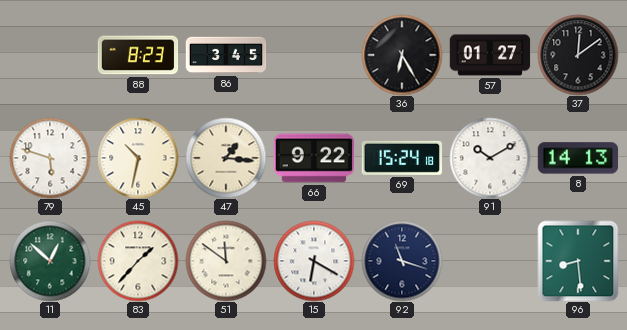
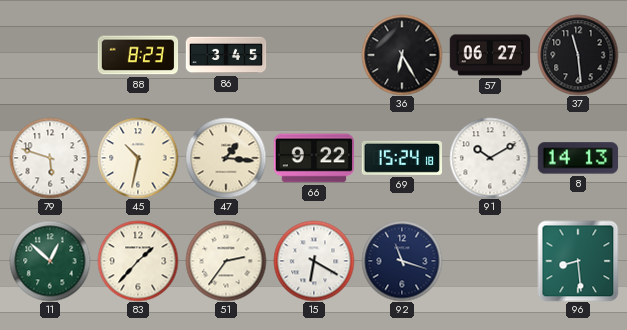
57: 01:27 -> 06:27 (490, 55)
37: 12:09 -> 11:29 (578, 55)
51: 11:51 -> 2:36 (226, 261)
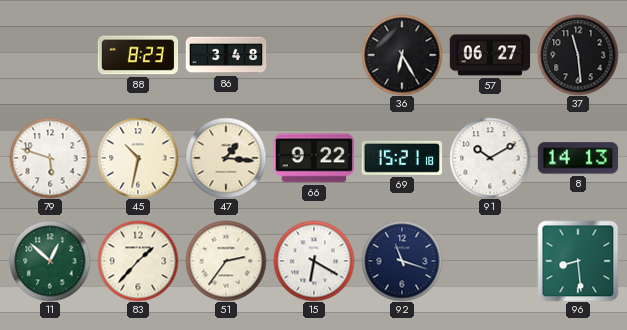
86: 3:45 -> 3:48 (226, 55)
69: 15:24 -> 15:21 (402, 158)
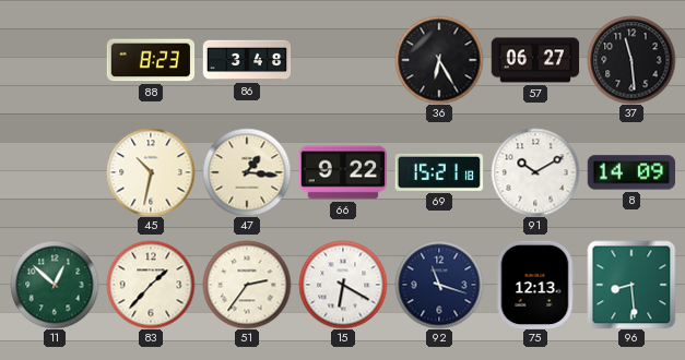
79: 5:48 -> none (50, 158)
8: 14:13 -> 14:09 (631, 172)
75: none -> 12:13 (535, 285)
